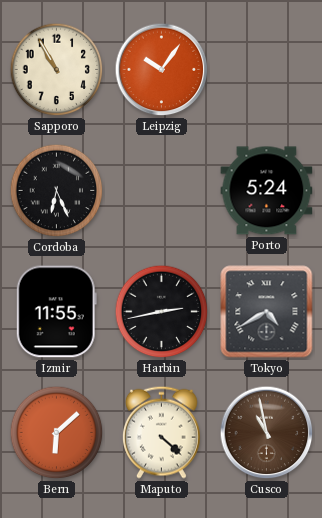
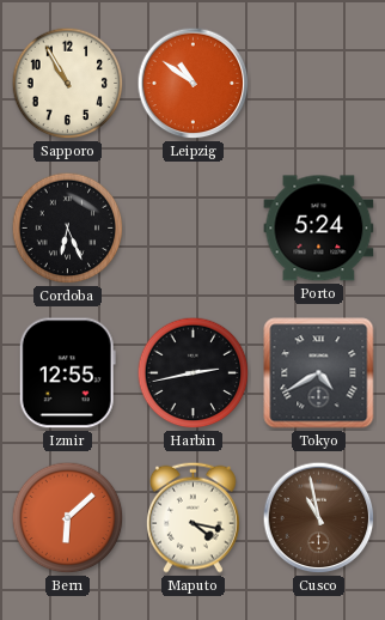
Leipzig: 10:06 -> 10:51 (194, 84)
Izmir: 11:55 -> 12:55 (67, 373)
Maputo: 4:22 -> 4:17 (192, 517)
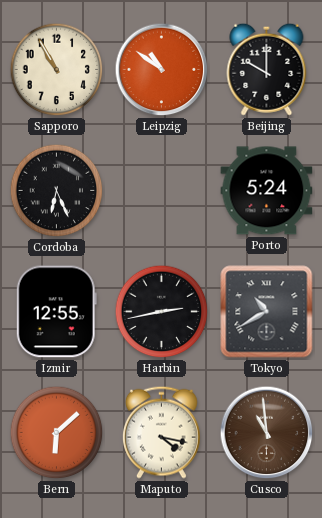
Beijing: none -> 10:00 (267, 69)
Tokyo: 4:40 -> 10:40 (267, 312)
Cusco: 10:58 -> 10:59 (267, 433)
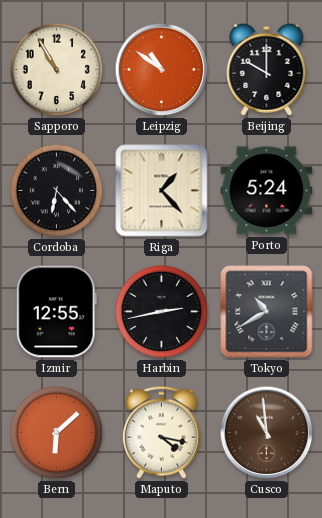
Cordoba: 6:26 -> 6:23 (57, 191)
Riga: none -> 1:23 (162, 191)
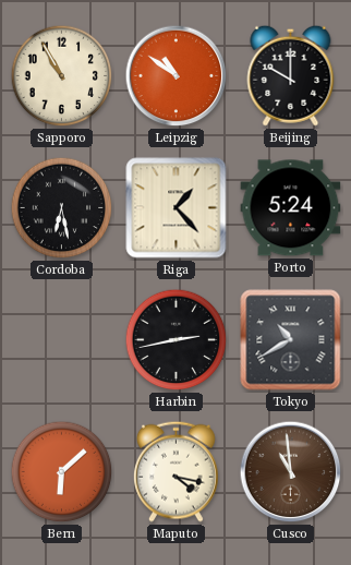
Cordoba: 6:23 -> 6:28 (62, 208)
Izmir: 12:55 -> none (56, 312)
